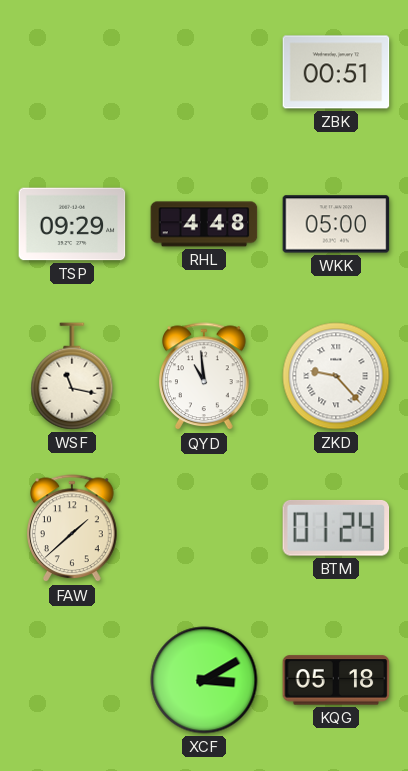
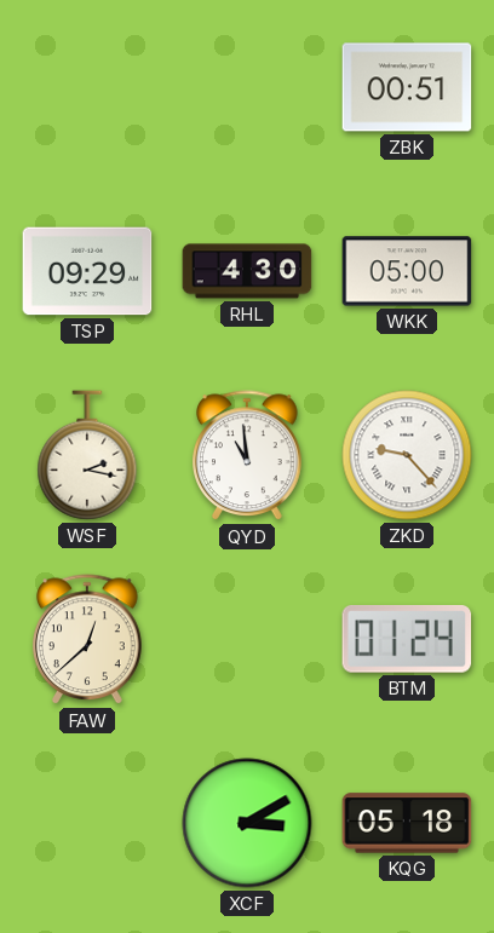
RHL: 4:48 -> 4:30 (247, 271)
WSF: 11:17 -> 2:17 (87, 455)
FAW: 1:38 -> 12:38 (88, 640)
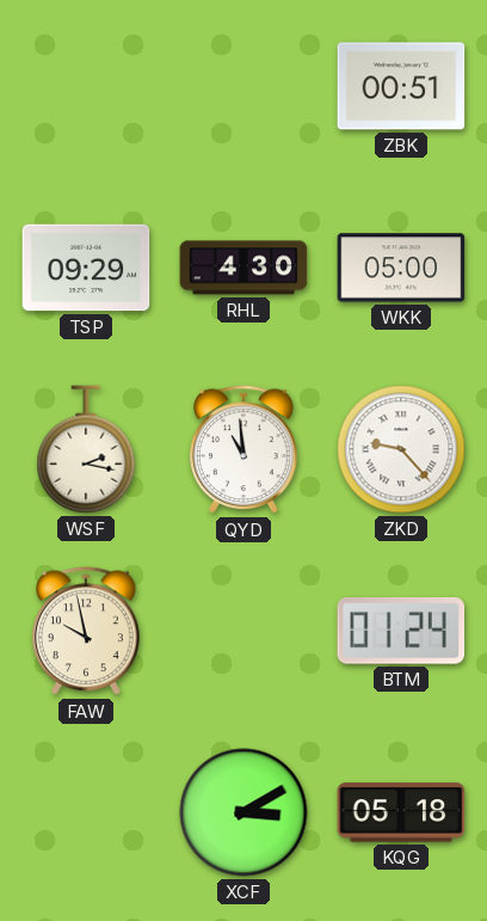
FAW: 12:38 -> 9:58 (87, 632)
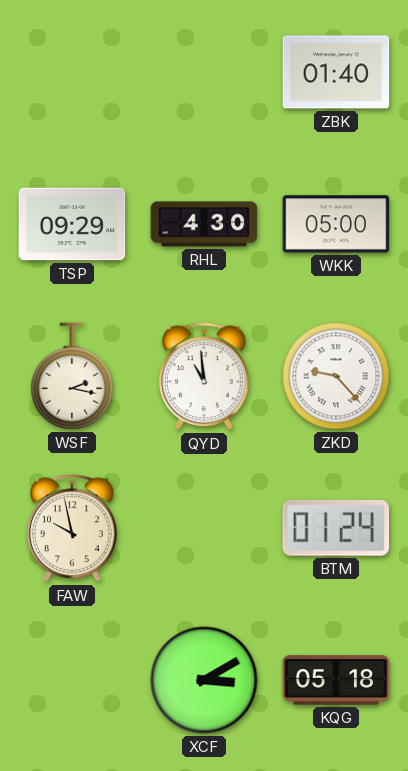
ZBK: 00:51 -> 01:40 (336, 72)
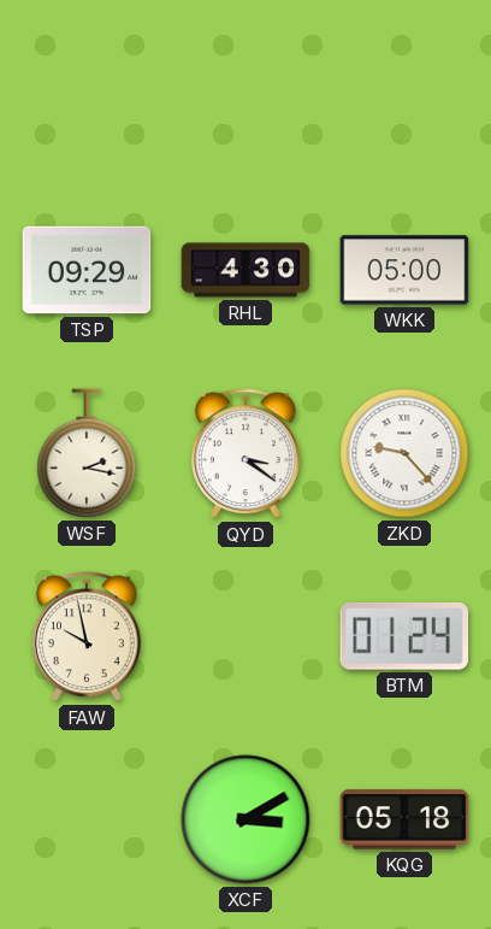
ZBK: 01:40 -> none (336, 72)
QYD: 10:59 -> 3:21 (247, 454)
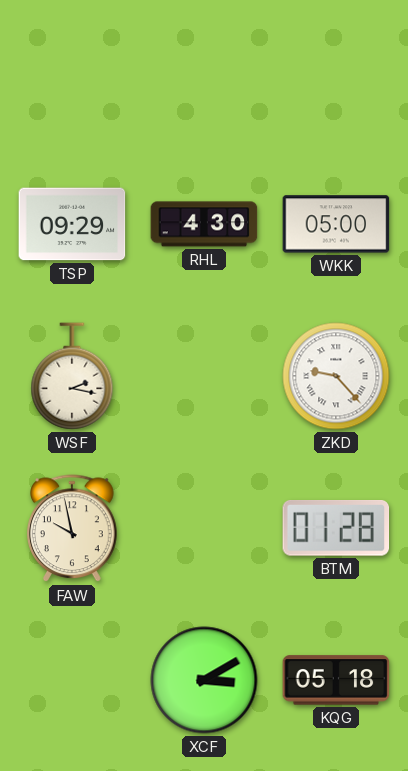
QYD: 3:21 -> none (247, 454)
BTM: 01:24 -> 01:28 (336, 529)
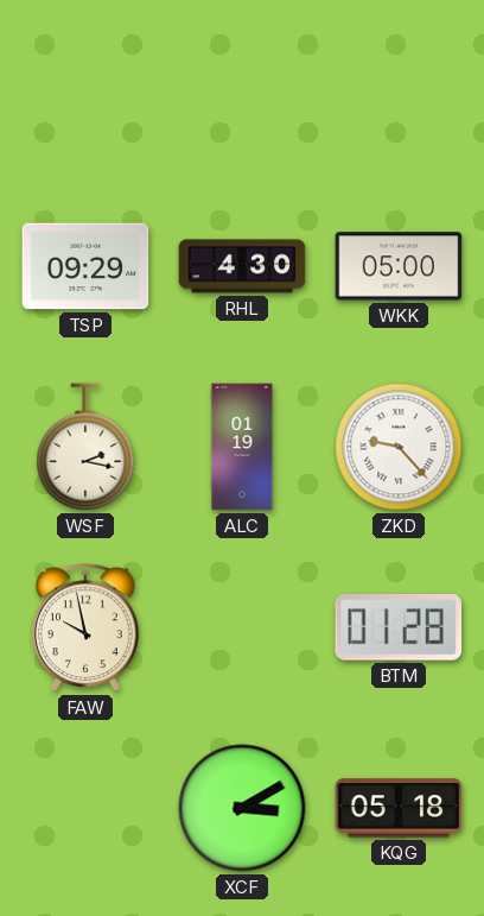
ALC: none -> 01:19 (242, 447)
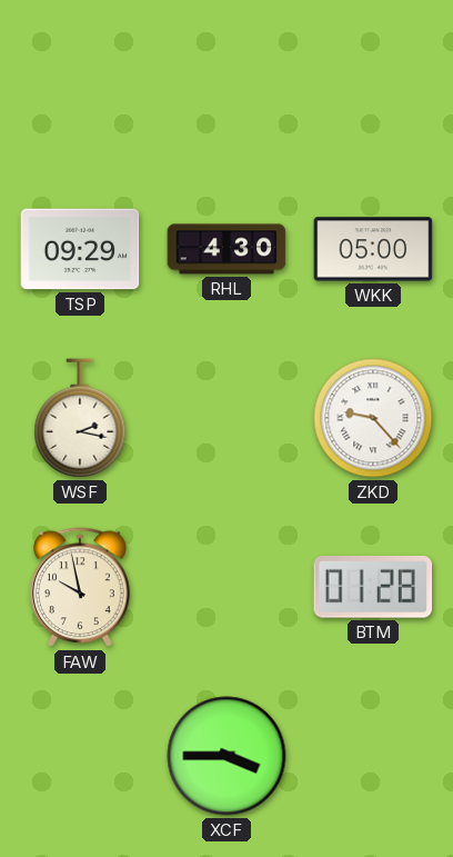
ALC: 01:19 -> none (242, 447)
XCF: 3:10 -> 3:45 (226, 756)
KQG: 05:18 -> none (399, 808)
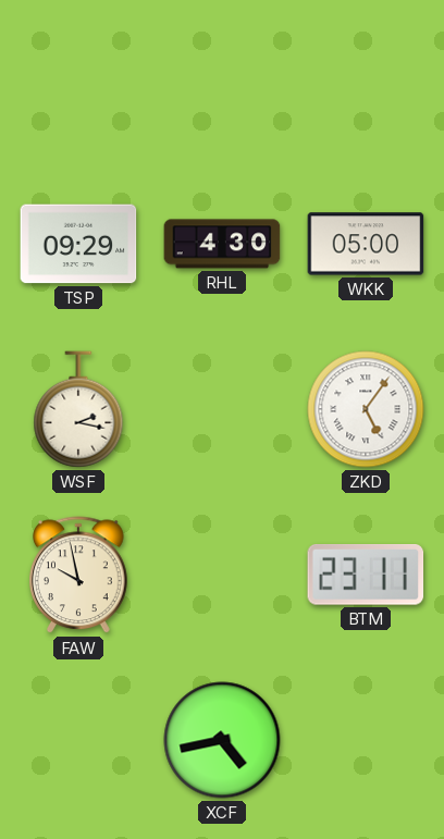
ZKD: 9:23 -> 5:06 (366, 409)
BTM: 01:28 -> 23:11 (366, 576)
XCF: 3:45 -> 4:43 (222, 740)
